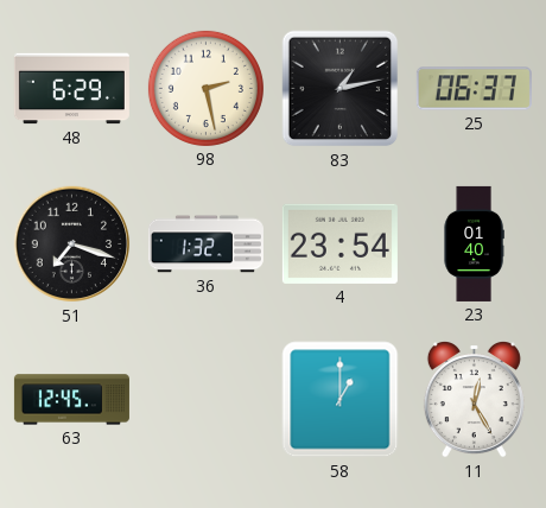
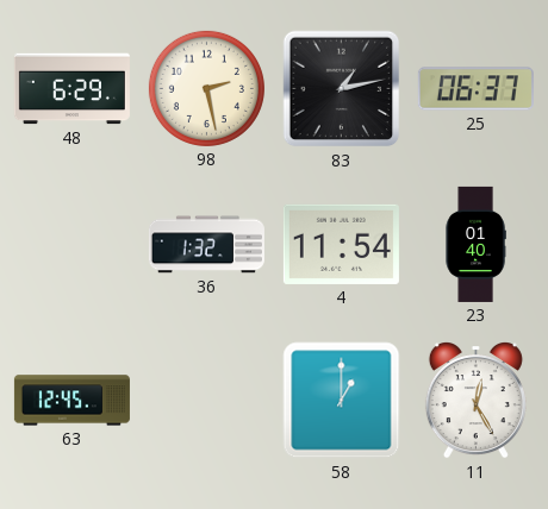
51: 7:18 -> none (72, 245)
4: 23:54 -> 11:54 (341, 244)
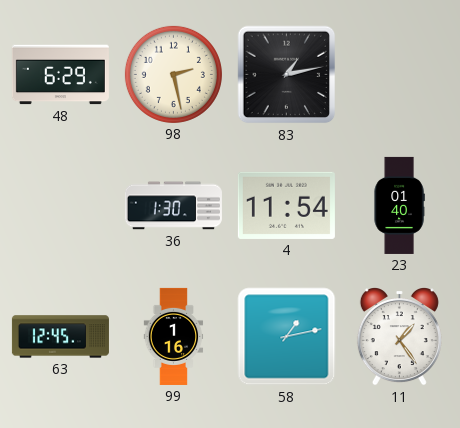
25: 06:37 -> none (475, 89)
36: 1:32 -> 1:30 (173, 206)
99: none -> 1:16 (174, 336)
58: 1:00 -> 1:13 (287, 337)
11: 12:25 -> 1:24 (399, 337)
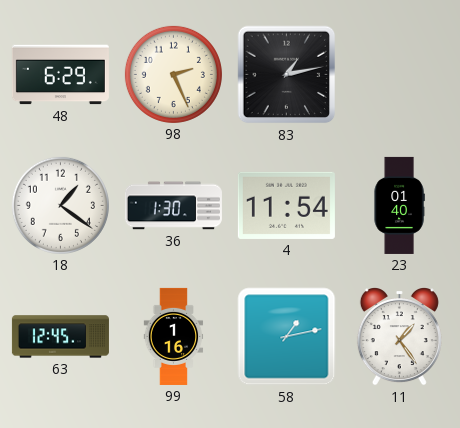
98: 2:28 -> 2:26 (173, 74)
18: none -> 1:21 (60, 205)
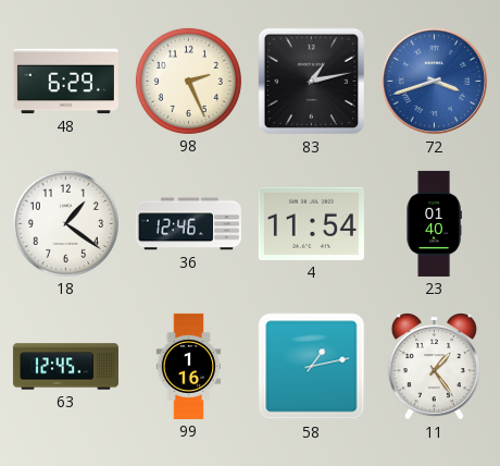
72: none -> 3:42 (435, 82)
36: 1:30 -> 12:46 (188, 224)
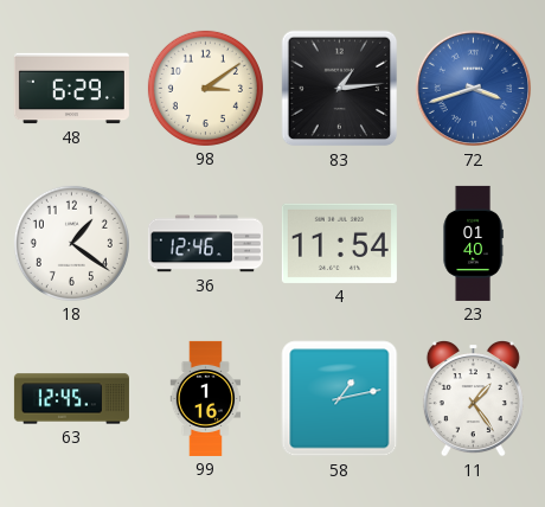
98: 2:26 -> 3:09 (205, 88)
83: 1:13 -> 1:14 (340, 89)
